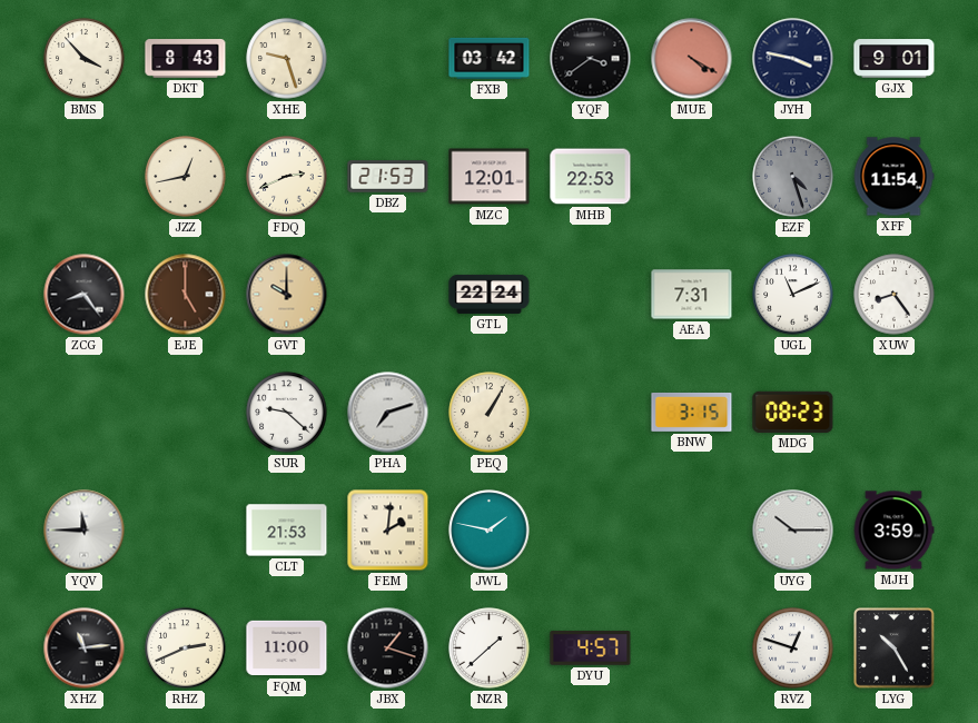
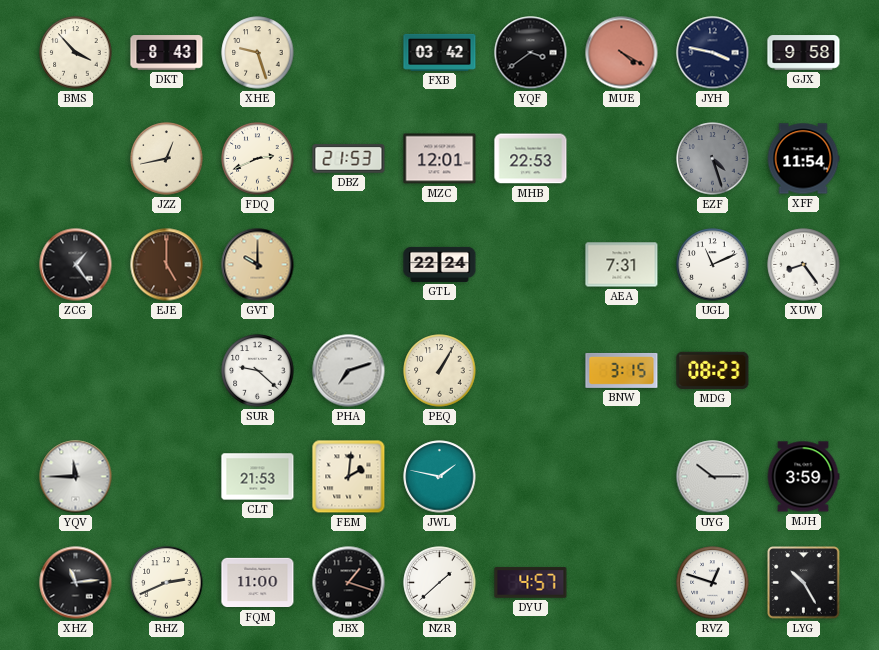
GJX: 9:01 -> 9:58 (804, 53)
ZCG: 8:24 -> 1:24 (76, 265)
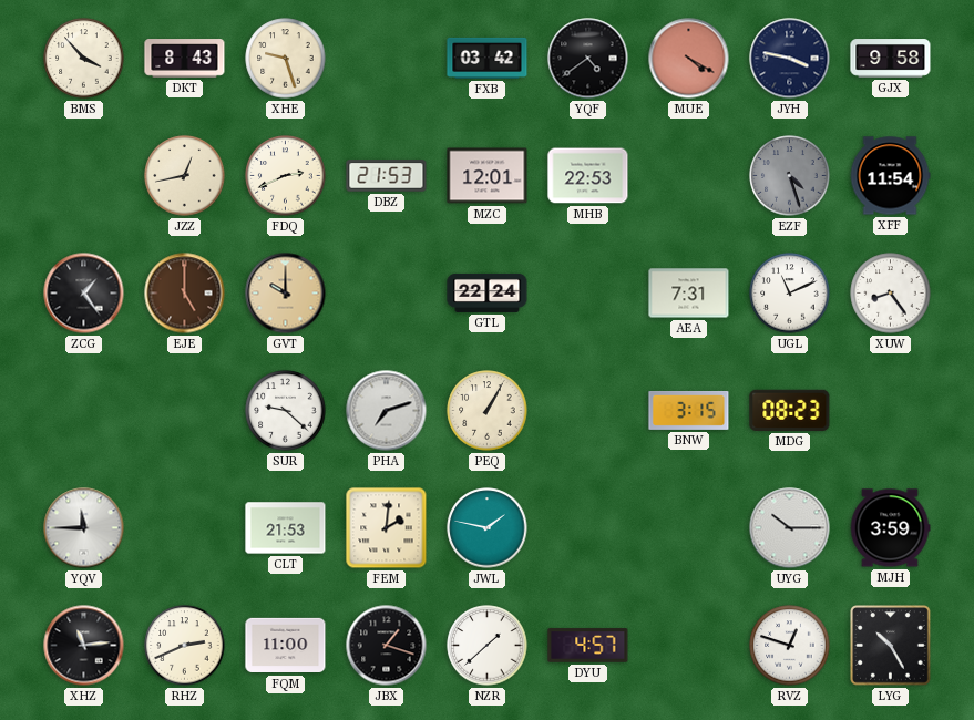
YQF: 3:39 -> 4:39 (588, 59)
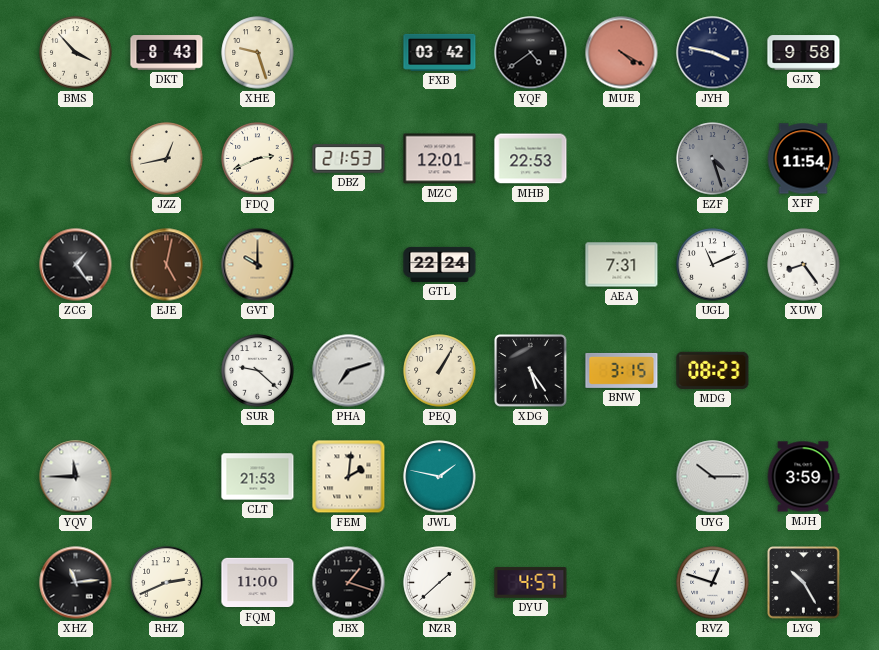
EJE: 5:00 -> 5:02 (167, 265)
XDG: none -> 5:24 (531, 371)
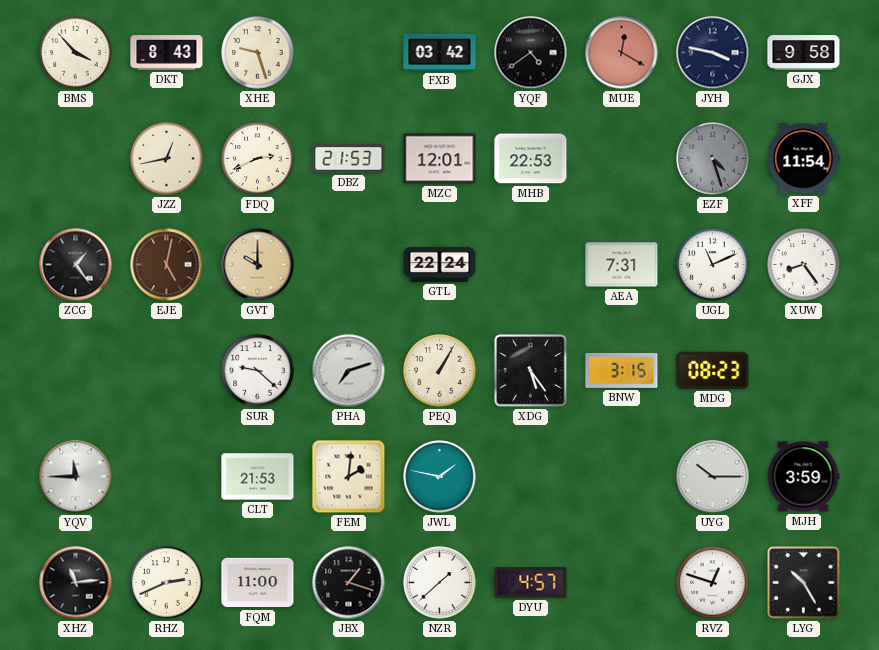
MUE: 4:20 -> 12:20 (622, 53)
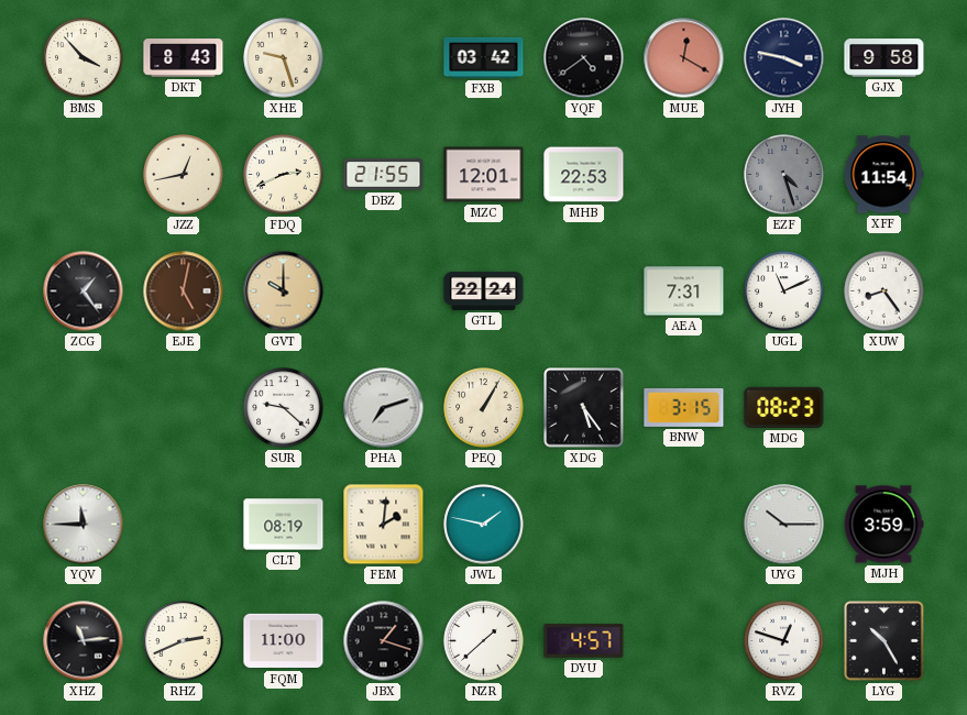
DBZ: 21:53 -> 21:55 (384, 175)
CLT: 21:53 -> 08:19 (284, 525)
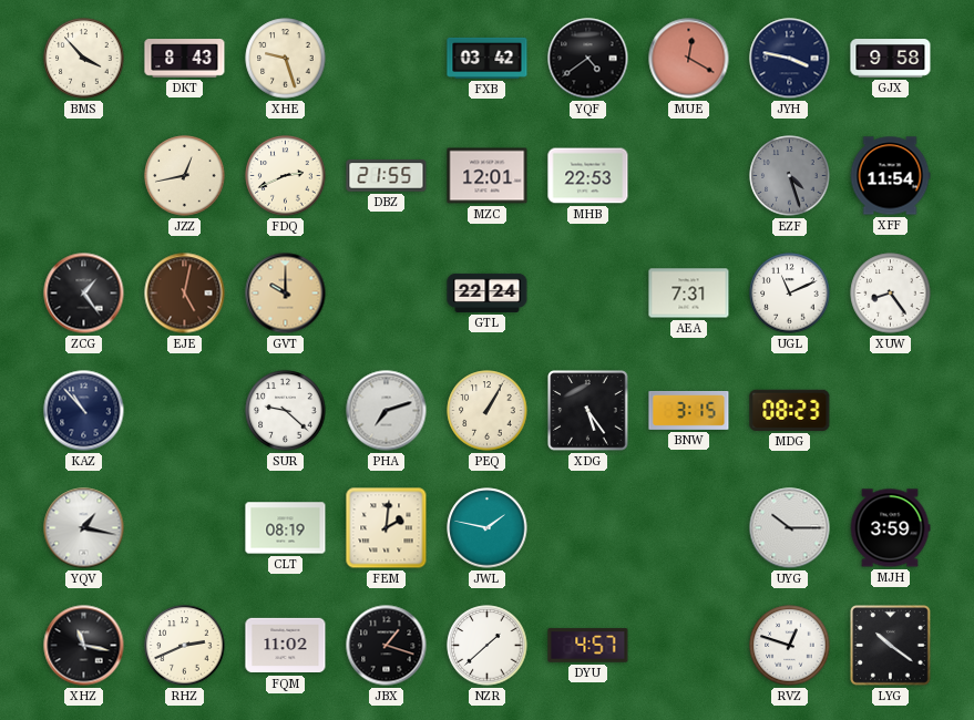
KAZ: none -> 10:53 (84, 411)
YQV: 11:45 -> 1:17 (84, 528)
XHZ: 11:14 -> 11:17 (84, 646)
FQM: 11:00 -> 11:02 (286, 646)
LYG: 10:25 -> 10:21 (891, 646)
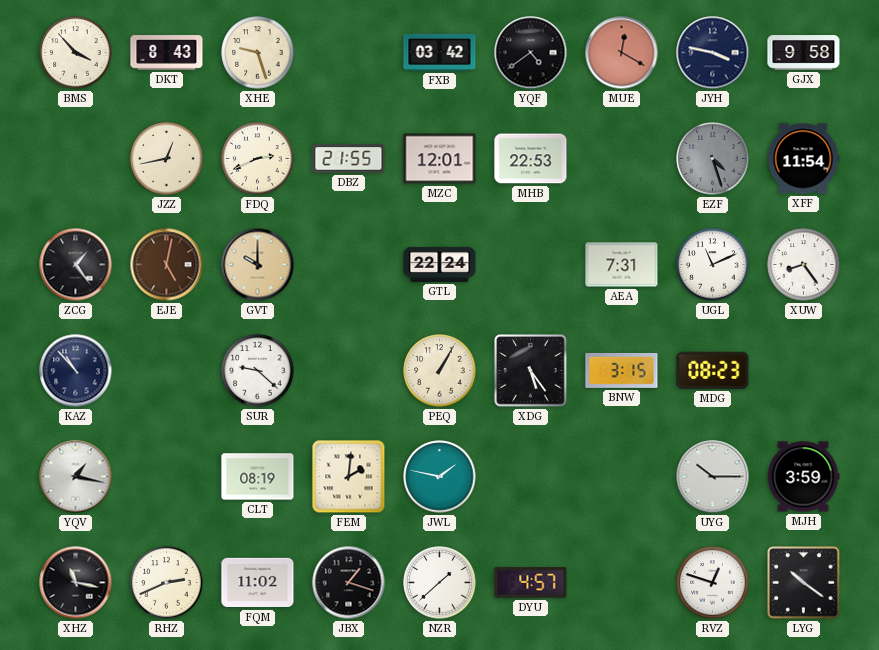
PHA: 7:12 -> none (387, 411)
